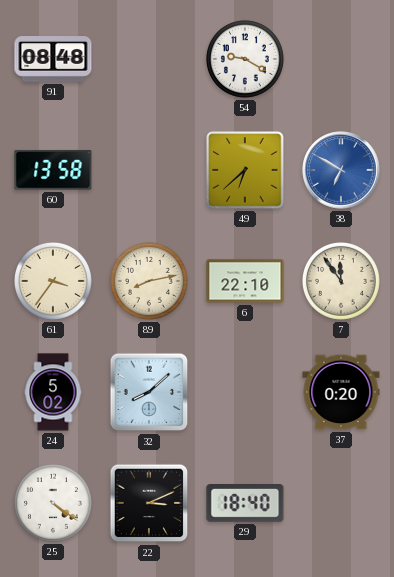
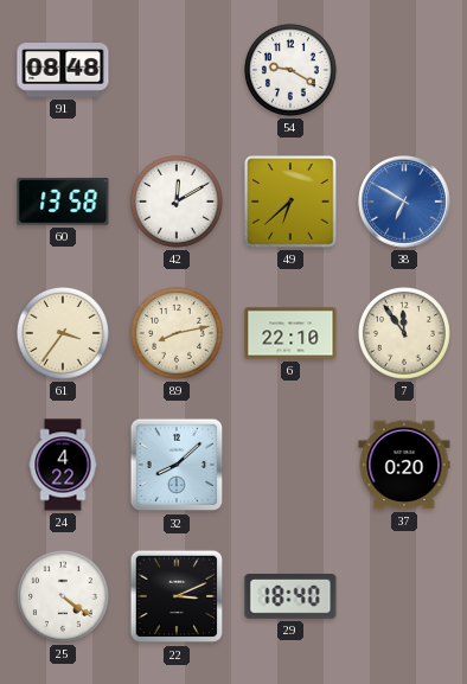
42: none -> 12:10 (177, 202)
24: 5:02 -> 4:22 (63, 465)
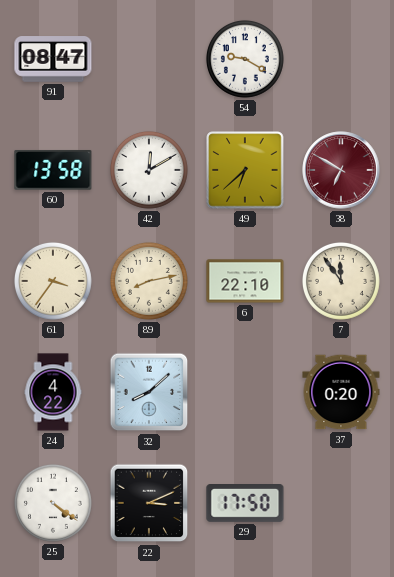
91: 08:48 -> 08:47 (53, 59)
38 dial: blue -> burgundy (341, 170)
29: 18:40 -> 17:50 (245, 504)
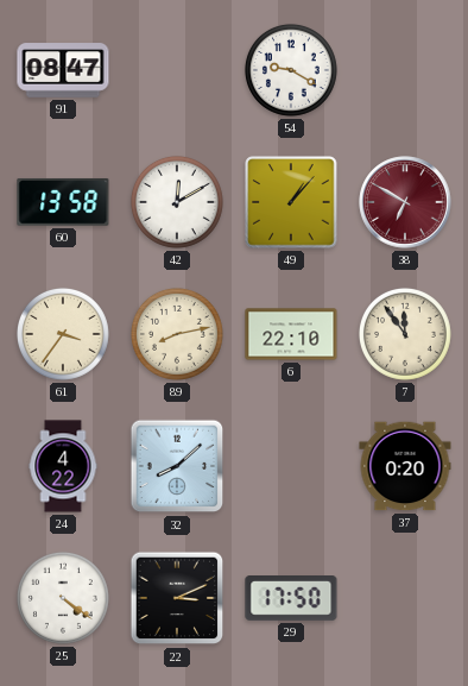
49: 6:38 -> 1:07 (291, 202)
